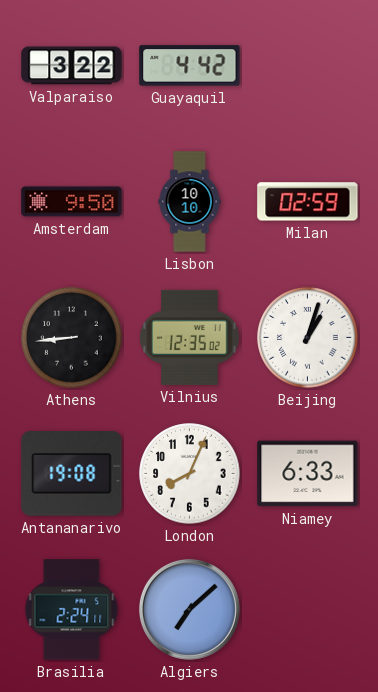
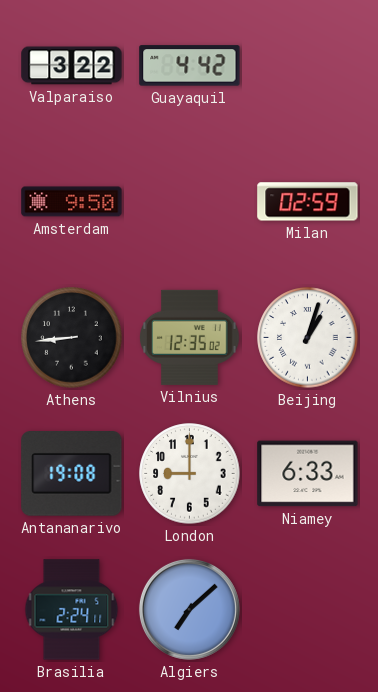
Lisbon: 10:10 -> none (190, 202)
London: 8:04 -> 9:00 (190, 474)
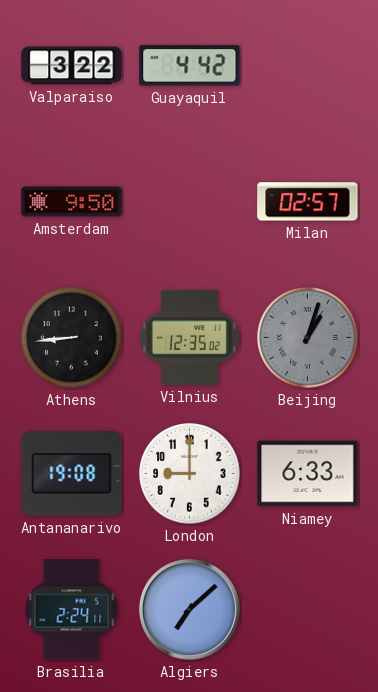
Milan: 02:59 -> 02:57 (308, 202)
Beijing dial: white -> grey (308, 338)
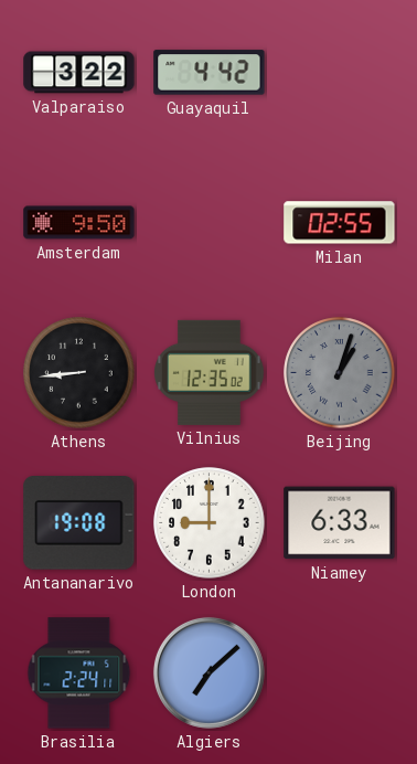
Milan: 02:57 -> 02:55 (340, 223)
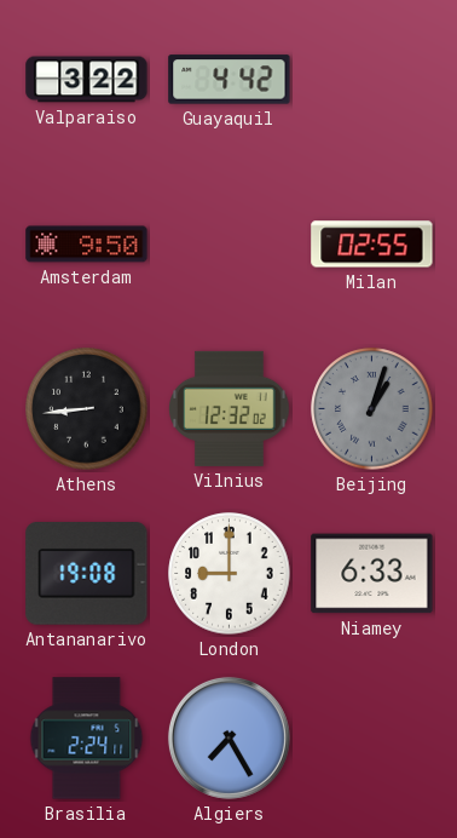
Vilnius: 12:35 -> 12:32 (230, 408)
Algiers: 7:08 -> 7:25 (228, 737)
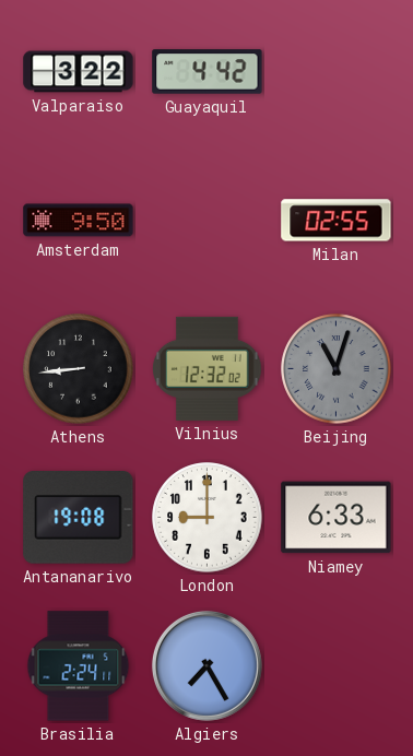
Beijing: 1:03 -> 11:03 (337, 369)
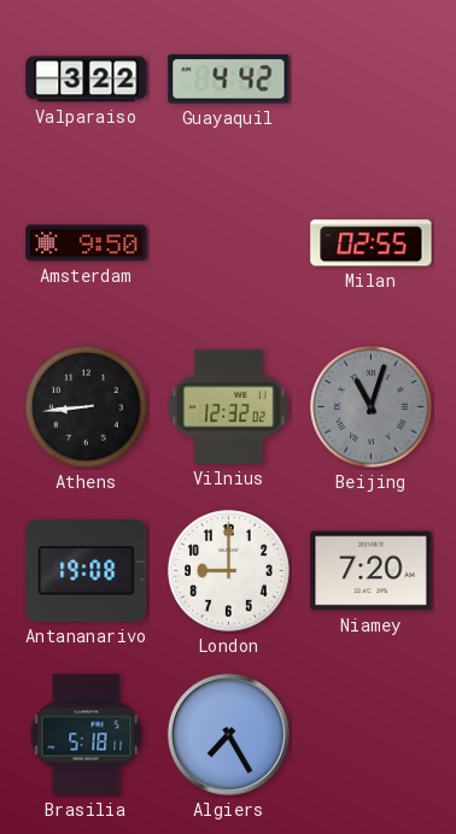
Niamey: 6:33 -> 7:20 (372, 571)
Brasilia: 2:24 -> 5:18 (87, 735)
